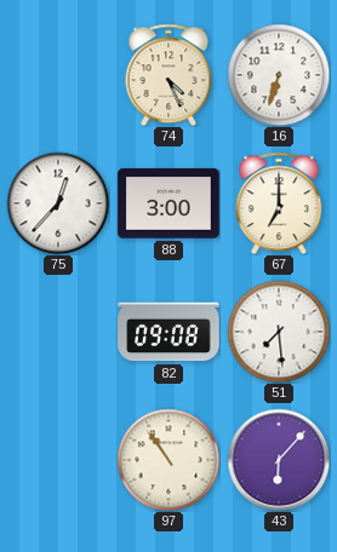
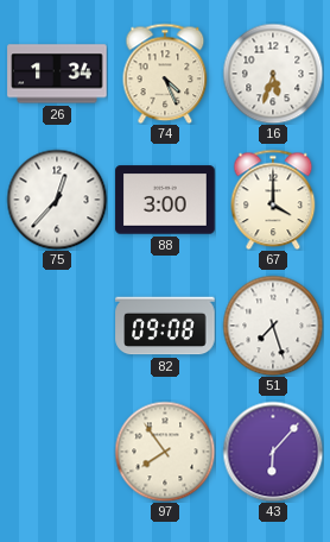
26: none -> 1:34 (57, 74)
16: 6:33 -> 5:33 (273, 74)
67: 7:00 -> 4:00 (273, 200)
51: 7:29 -> 7:27 (273, 326)
97: 10:54 -> 7:54 (165, 452)
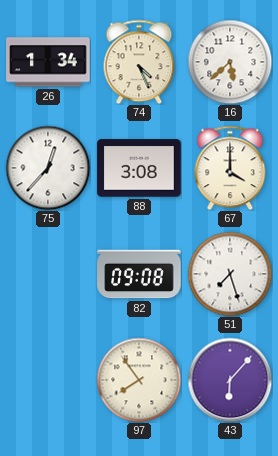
16: 5:33 -> 5:38 (230, 62)
88: 3:00 -> 3:08 (139, 168)
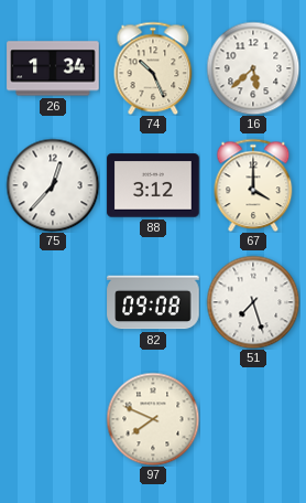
74: 4:26 -> 10:26 (153, 68)
88: 3:08 -> 3:12 (153, 185)
97: 7:54 -> 7:49 (153, 419)
43: 6:07 -> none (230, 380)
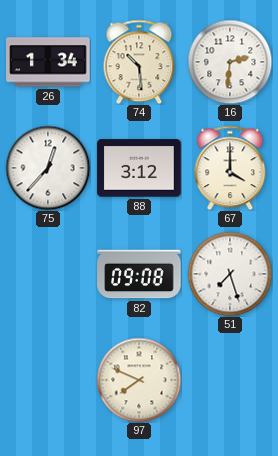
74: 10:26 -> 10:29 (139, 62)
16: 5:38 -> 2:31 (230, 62)
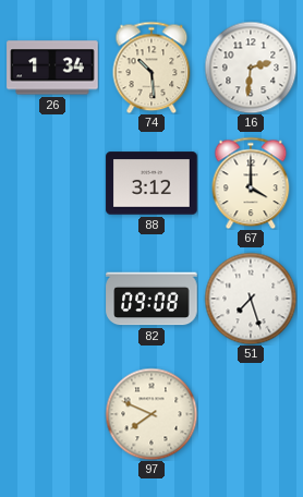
75: 12:37 -> none (48, 168)
